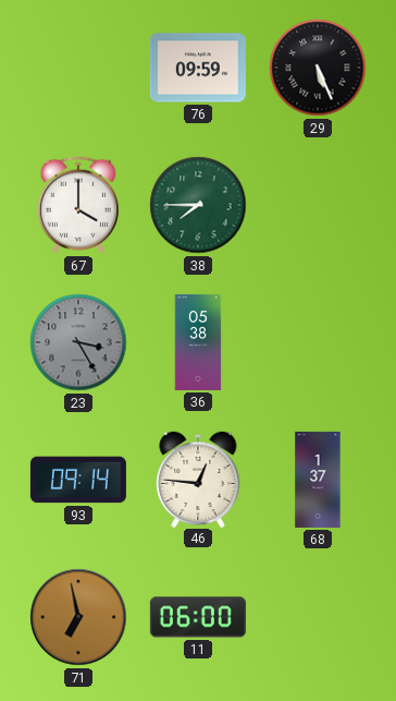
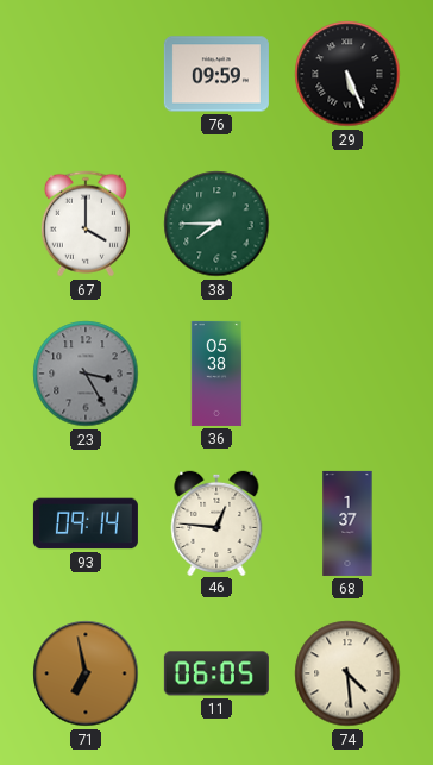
11: 06:00 -> 06:05 (216, 673)
74: none -> 4:29 (347, 673)
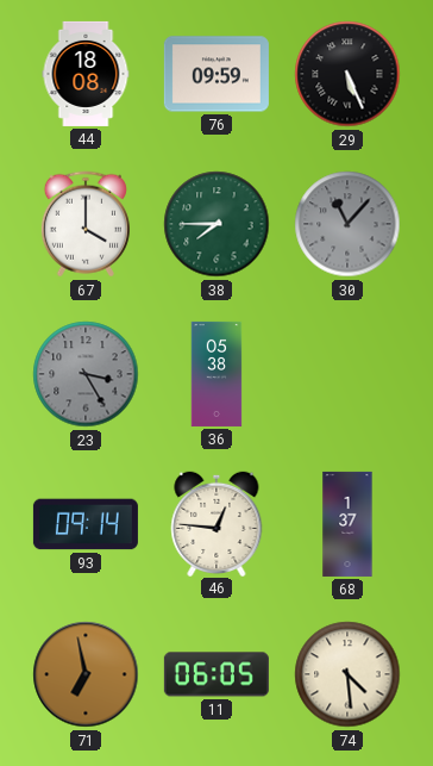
44: none -> 18:08 (86, 74)
30: none -> 11:07 (347, 224)
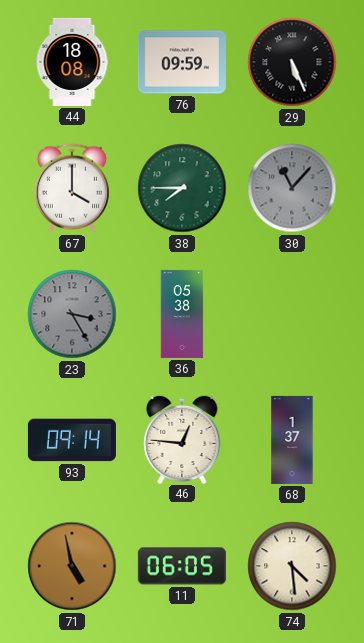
71: 6:58 -> 4:58 (72, 566)
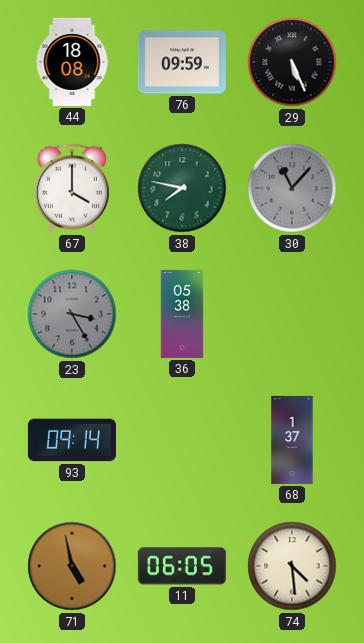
38: 7:45 -> 7:47 (182, 188)
46: 12:46 -> none (182, 439)
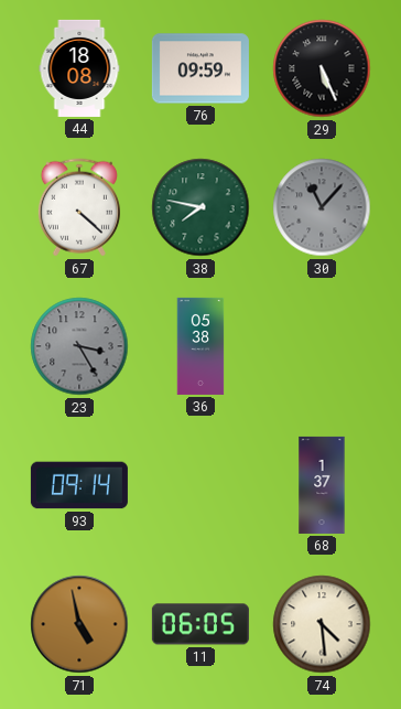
67: 4:00 -> 4:22 (79, 207)
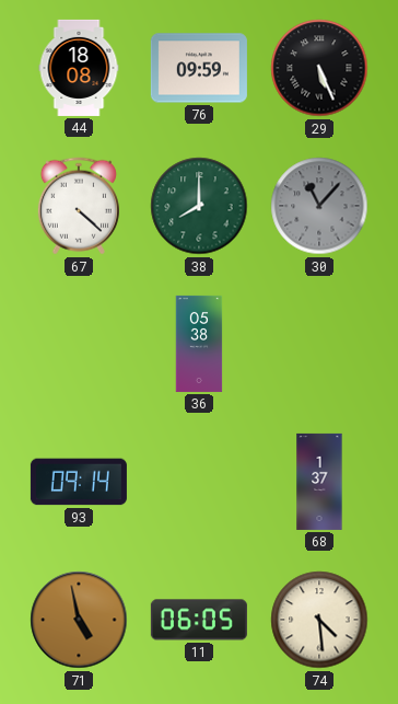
38: 7:47 -> 8:00 (199, 206)
23: 3:25 -> none (79, 346)
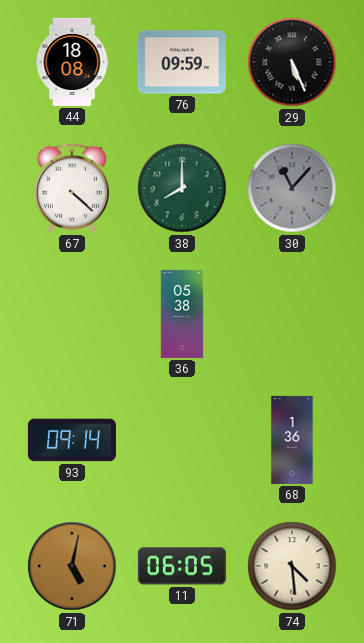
68: 1:37 -> 1:36 (292, 440)
71: 4:58 -> 5:02 (72, 566)
